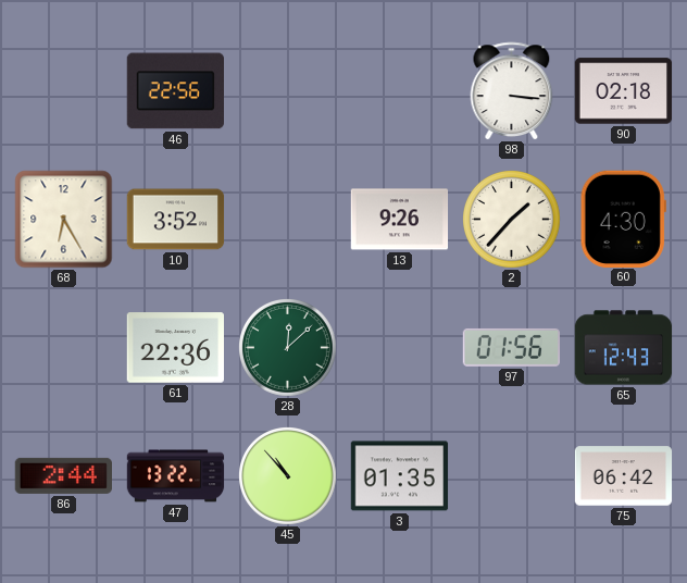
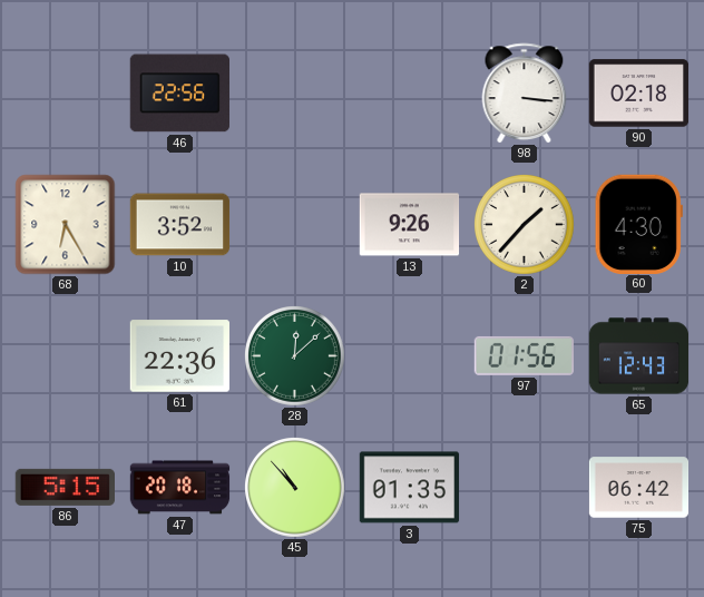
86: 2:44 -> 5:15 (65, 487)
47: 13:22 -> 20:18 (180, 488)
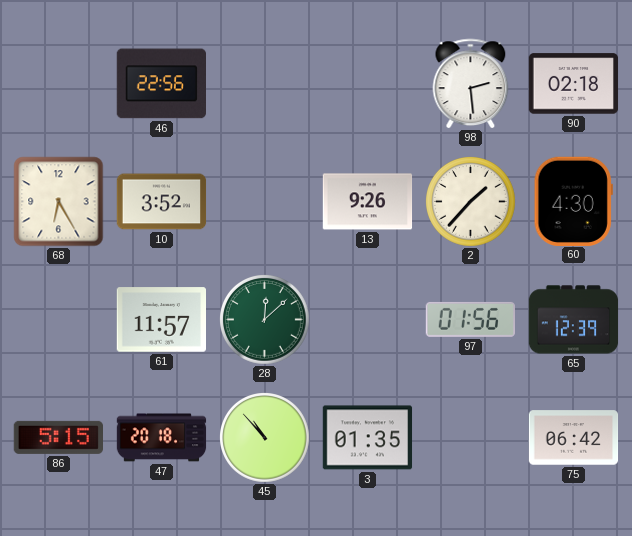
98: 3:16 -> 2:29 (471, 84)
61: 22:36 -> 11:57 (161, 320)
65: 12:43 -> 12:39 (574, 320)
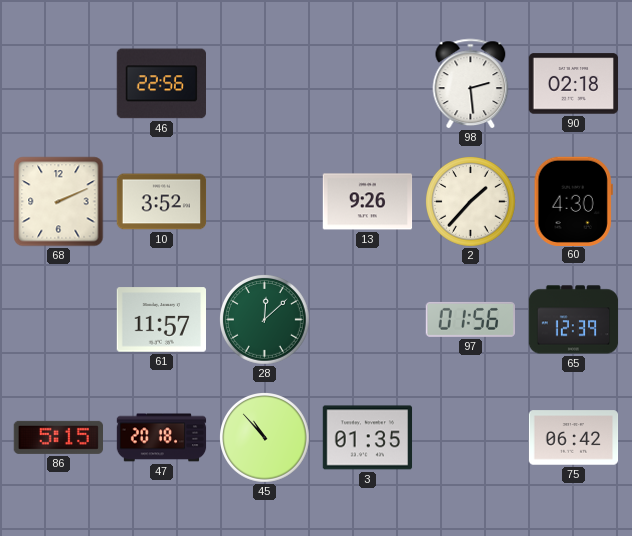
68: 6:25 -> 2:11 (59, 202)
